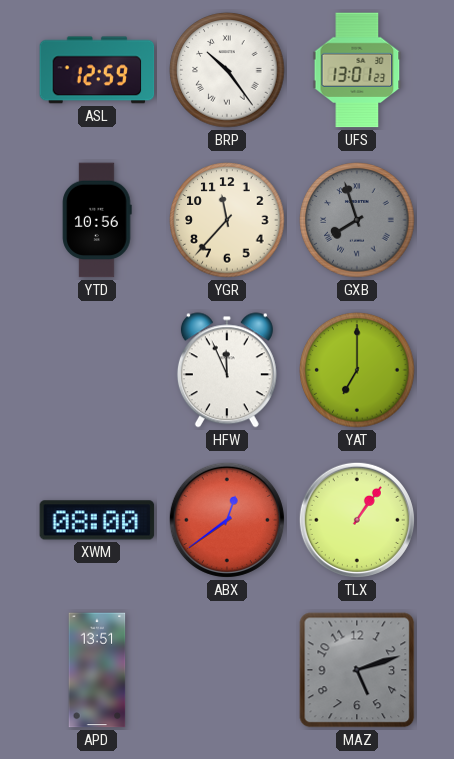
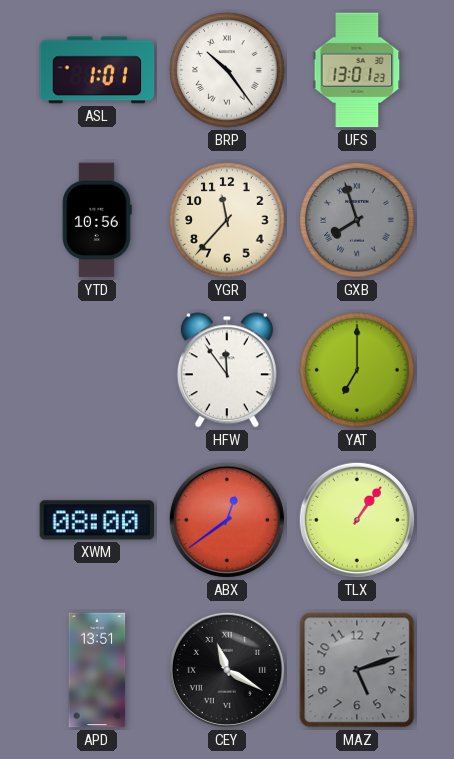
ASL: 12:59 -> 1:01 (97, 70)
HFW: 11:56 -> 11:54 (227, 370)
CEY: none -> 11:20 (227, 670)
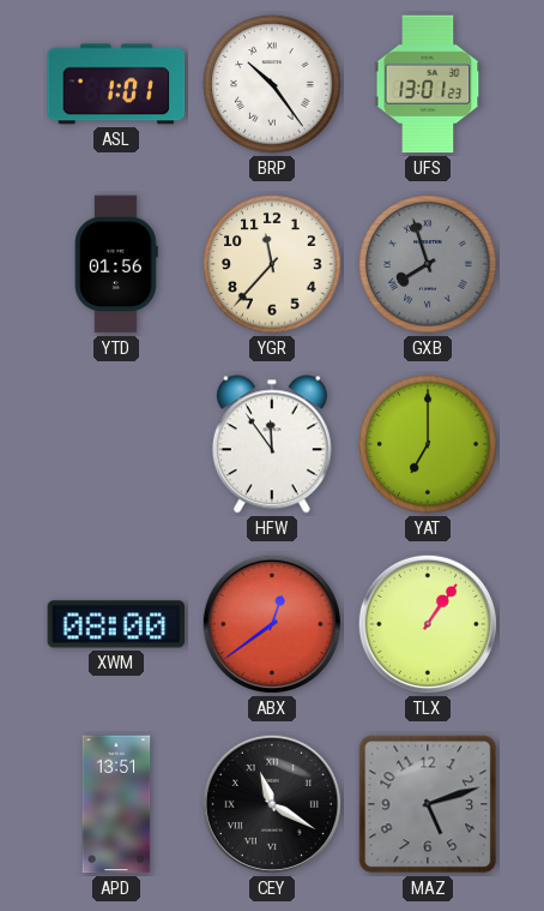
YTD: 10:56 -> 01:56 (116, 264)
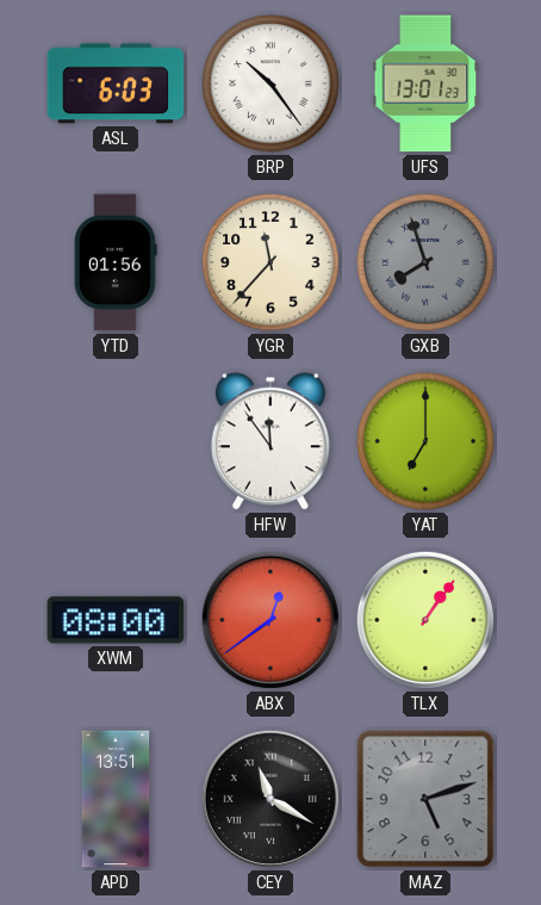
ASL: 1:01 -> 6:03 (116, 83)
